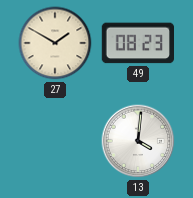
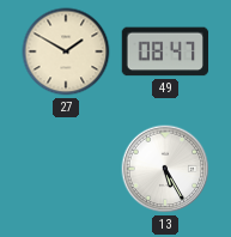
49: 08:23 -> 08:47 (164, 51)
13: 4:01 -> 5:25 (165, 169)
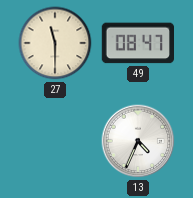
27: 1:50 -> 11:30 (55, 43)
13: 5:25 -> 4:34 (138, 141)
